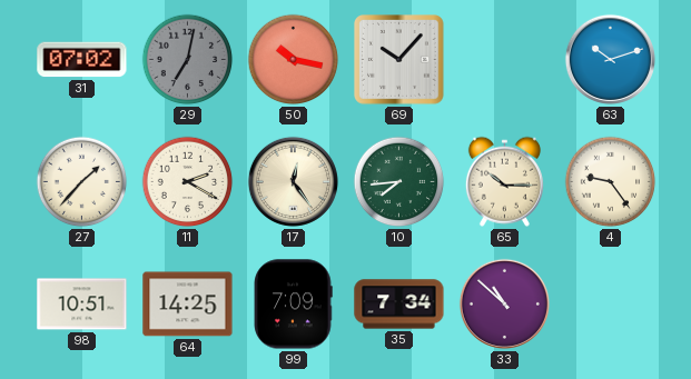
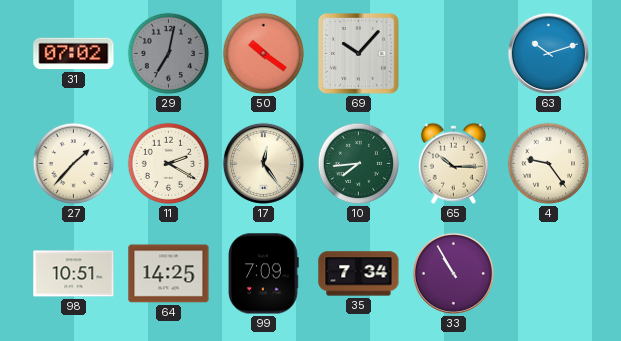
50: 10:17 -> 10:21 (264, 54)
33: 10:52 -> 10:55 (453, 273)
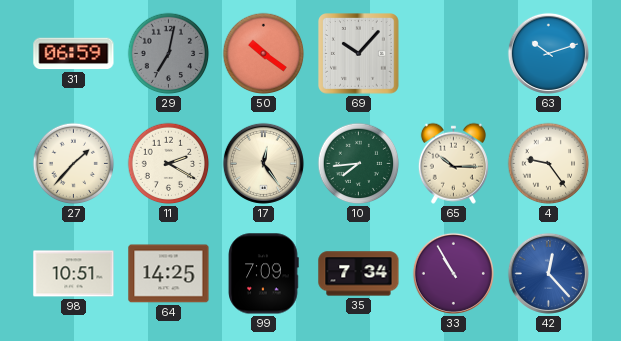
31: 07:02 -> 06:59 (74, 54)
42: none -> 12:23 (548, 273)
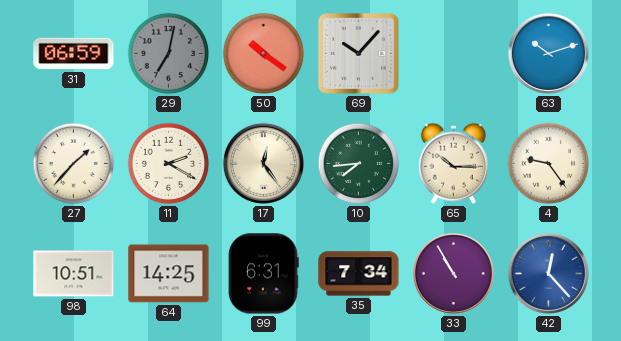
99: 7:09 -> 6:31 (263, 274)
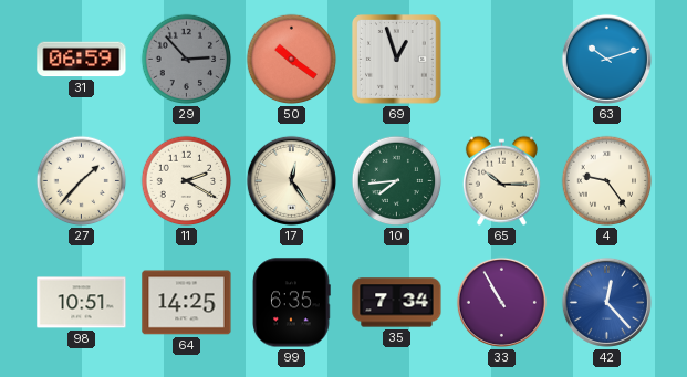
29: 7:02 -> 2:53 (187, 60)
69: 10:07 -> 12:57 (397, 60)
99: 6:31 -> 6:35 (291, 303)
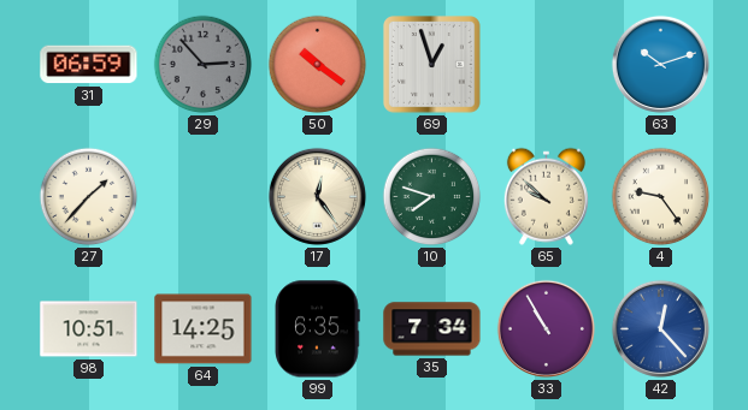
11: 2:20 -> none (187, 181)
10: 7:44 -> 7:48 (432, 197)
65: 10:15 -> 9:52 (546, 196)
